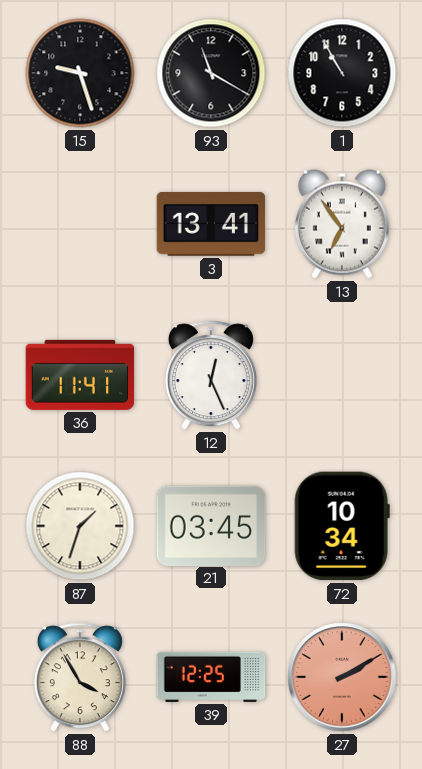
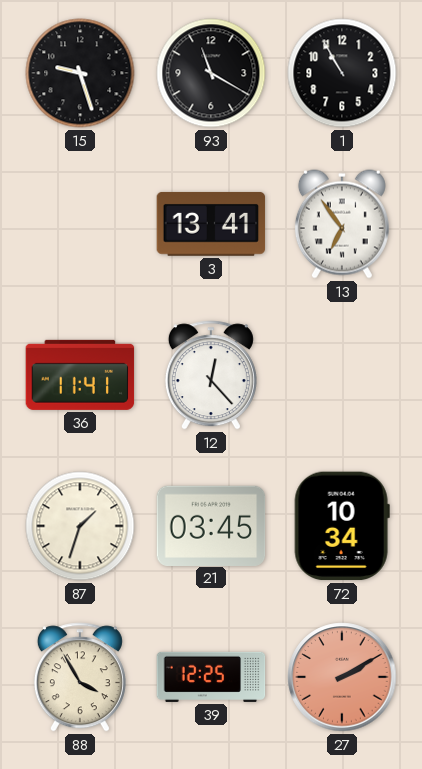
12: 12:26 -> 12:23 (211, 375)
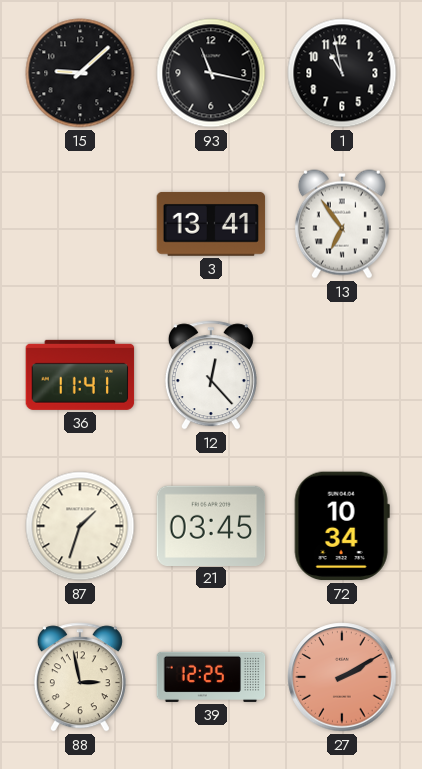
15: 9:27 -> 9:08 (80, 73)
93: 11:20 -> 11:17 (211, 73)
1: 10:55 -> 10:58 (342, 73)
88: 3:55 -> 2:58 (80, 677)
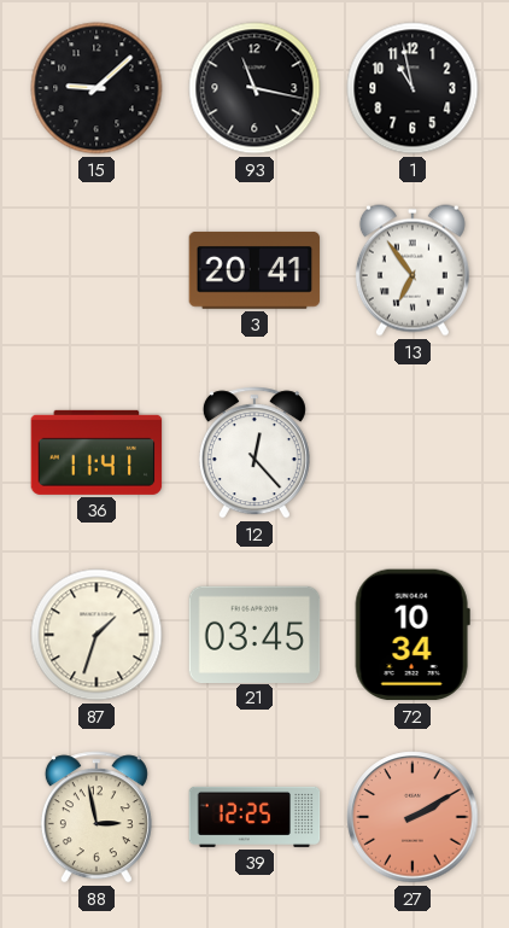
3: 13:41 -> 20:41 (255, 270)
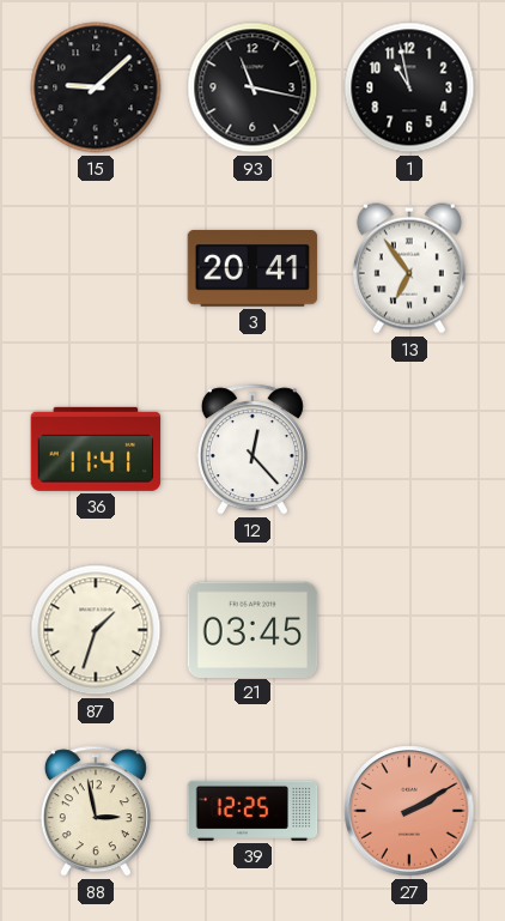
72: 10:34 -> none (413, 635)
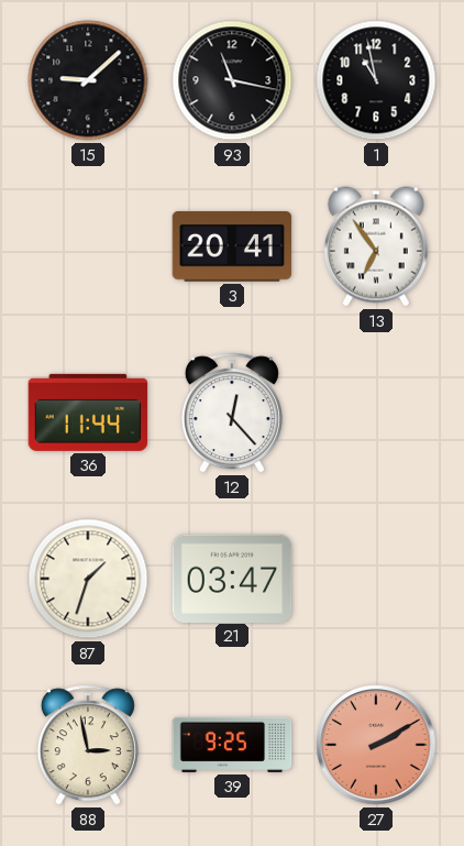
36: 11:41 -> 11:44 (88, 413)
21: 03:45 -> 03:47 (232, 578)
39: 12:25 -> 9:25 (232, 745)
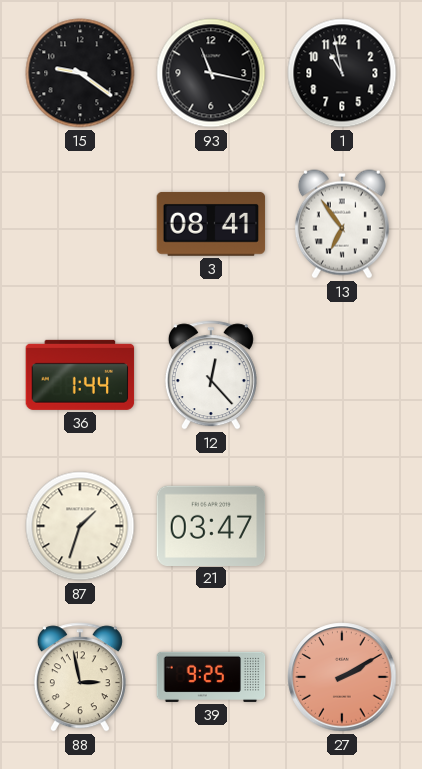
15: 9:08 -> 9:21 (80, 73)
3: 20:41 -> 08:41 (211, 224)
36: 11:44 -> 1:44 (80, 375)
